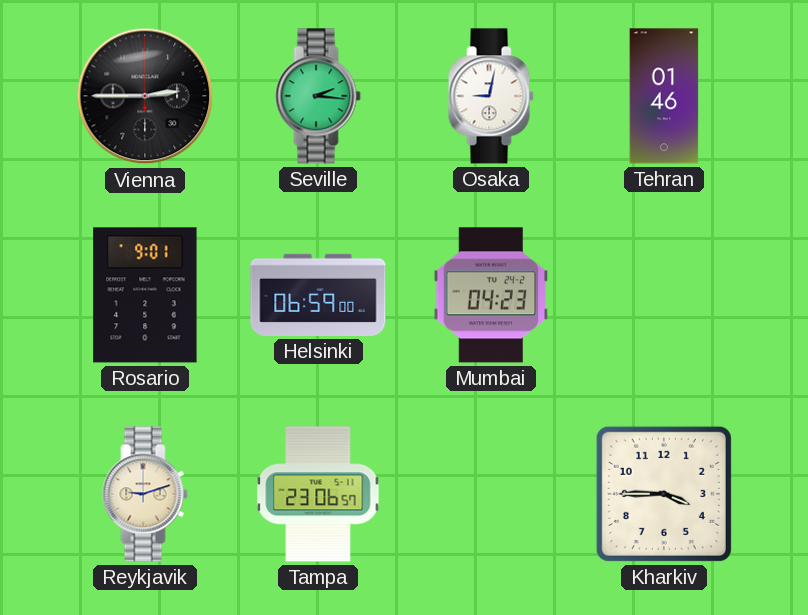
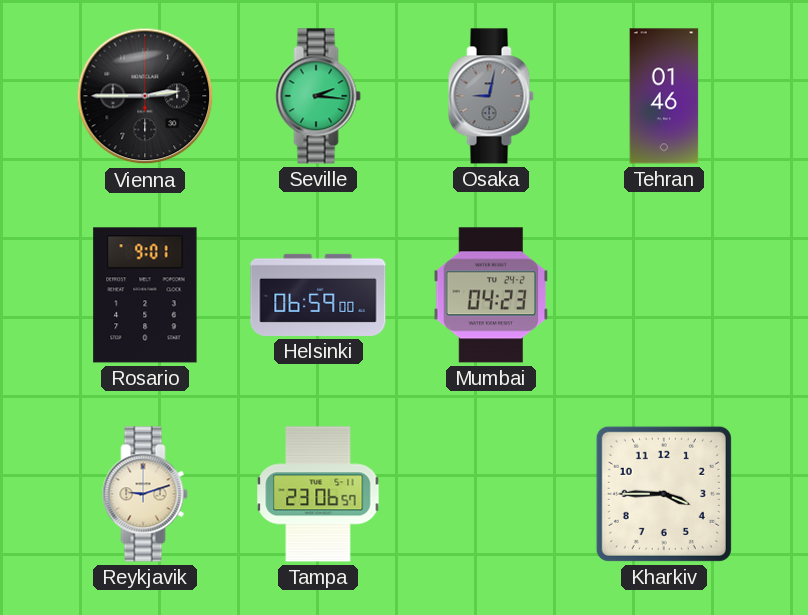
Osaka dial: white -> grey (491, 96)
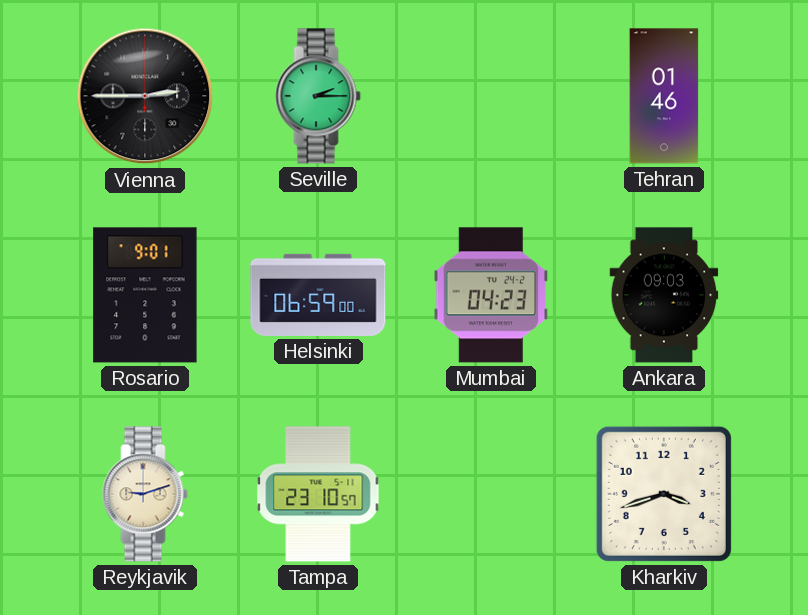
Seville: 2:16 -> 2:15 (318, 96)
Osaka: 9:02 -> none (491, 96)
Ankara: none -> 09:03 (664, 295)
Tampa: 23:06 -> 23:10 (318, 494)
Kharkiv: 3:45 -> 3:42 (664, 494)
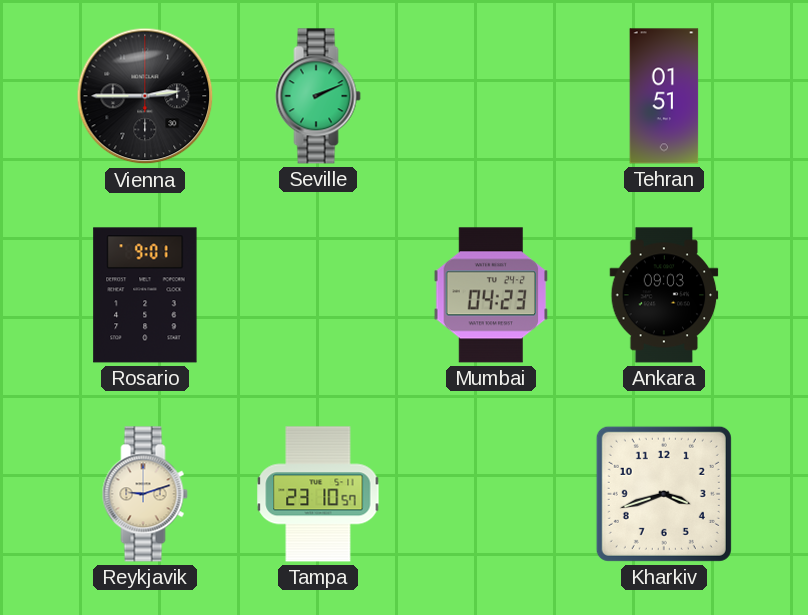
Seville: 2:15 -> 2:11 (318, 96)
Tehran: 01:46 -> 01:51 (664, 96)
Helsinki: 06:59 -> none (318, 295)
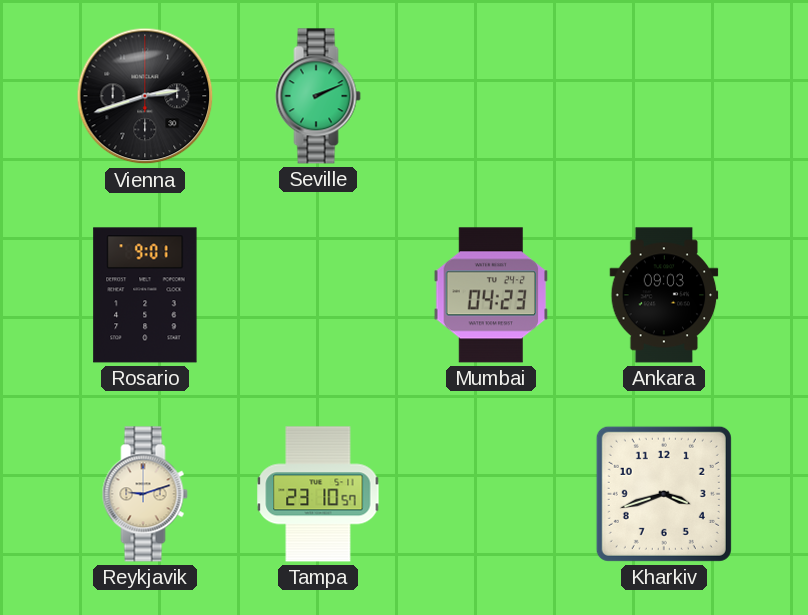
Vienna: 2:45 -> 2:42 (145, 96)
Tehran: 01:51 -> none (664, 96)
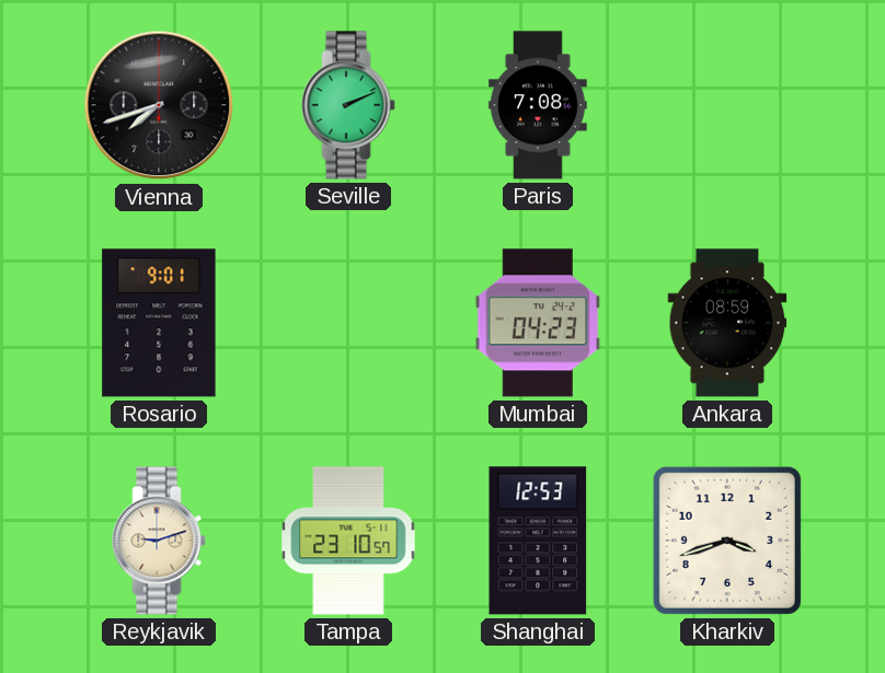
Vienna: 2:42 -> 7:42 (159, 105)
Paris: none -> 7:08 (538, 105)
Ankara: 09:03 -> 08:59 (727, 323)
Shanghai: none -> 12:53 (538, 541)
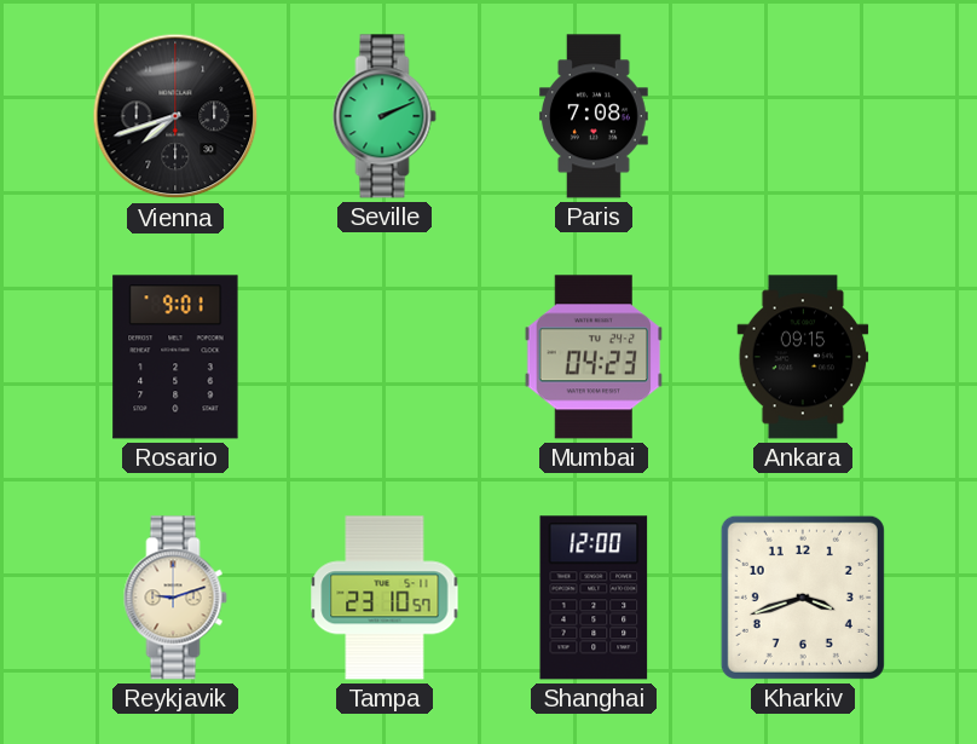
Ankara: 08:59 -> 09:15 (803, 357)
Shanghai: 12:53 -> 12:00 (594, 598)
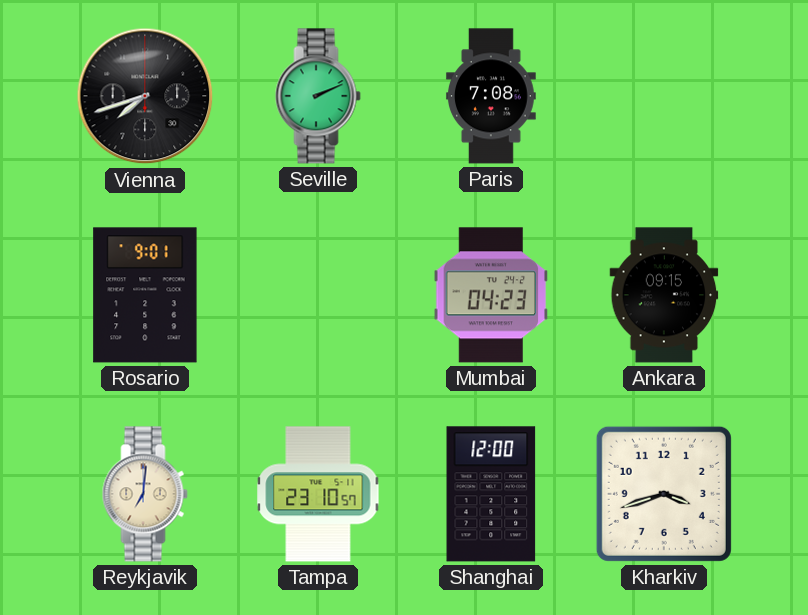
Reykjavik: 9:12 -> 7:01 (145, 494)
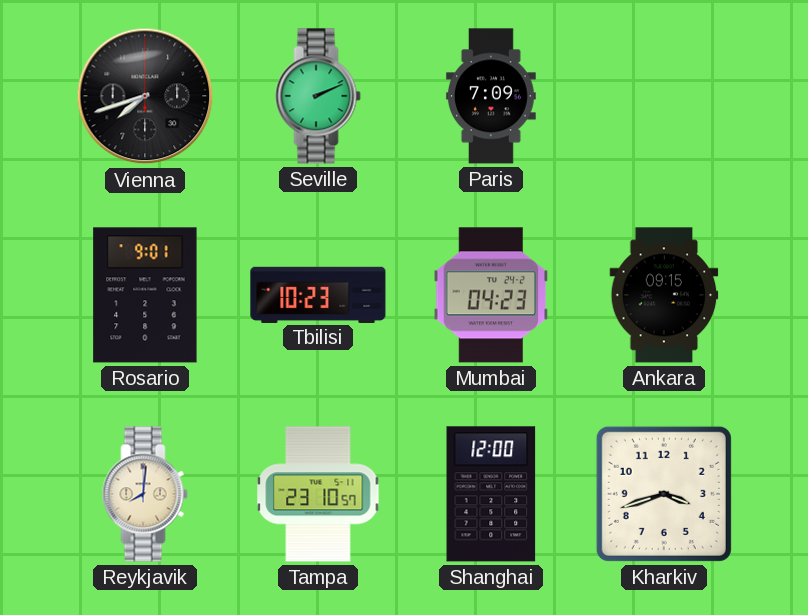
Paris: 7:08 -> 7:09 (491, 96)
Tbilisi: none -> 10:23 (318, 294)
Reykjavik: 7:01 -> 8:01 (145, 494)
